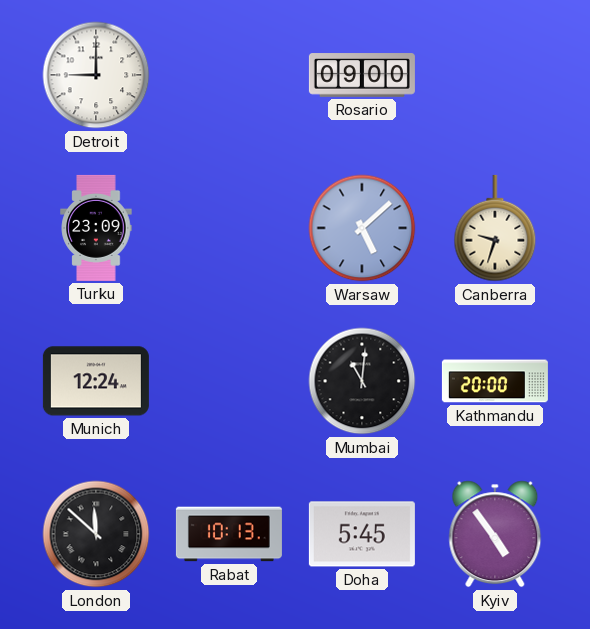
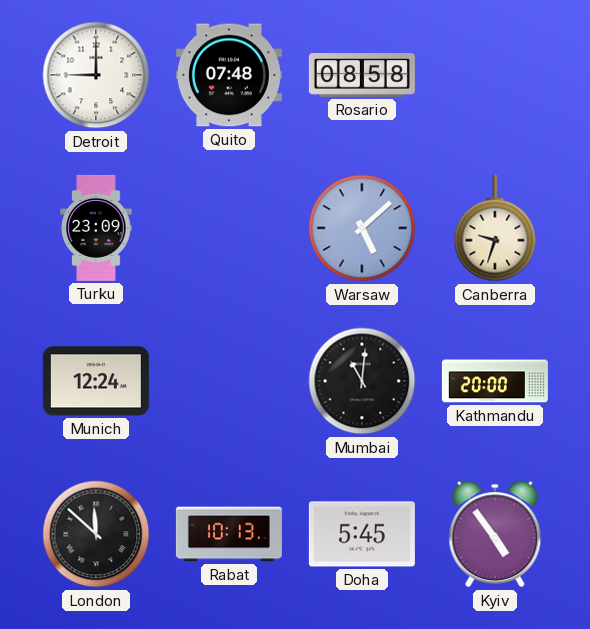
Quito: none -> 07:48 (229, 75)
Rosario: 09:00 -> 08:58 (362, 75)
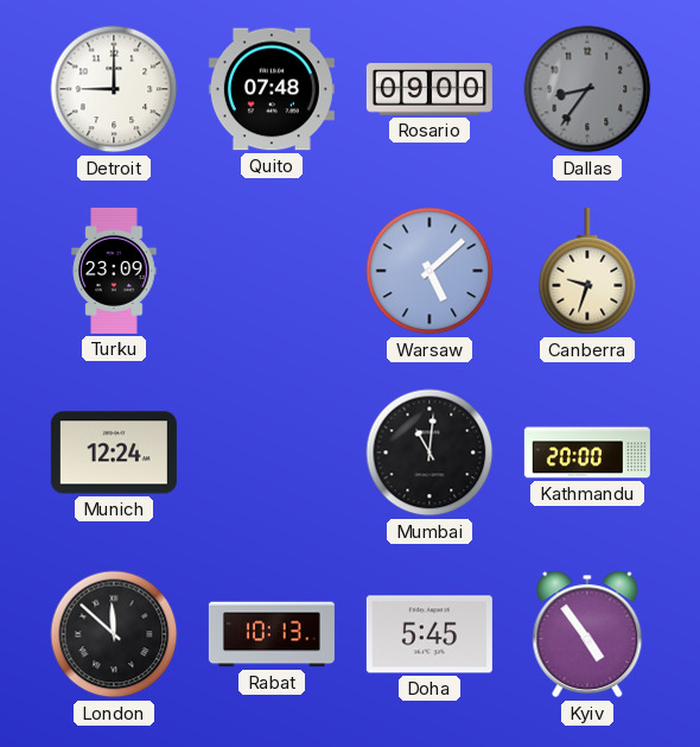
Rosario: 08:58 -> 09:00 (429, 89)
Dallas: none -> 8:36 (587, 89)
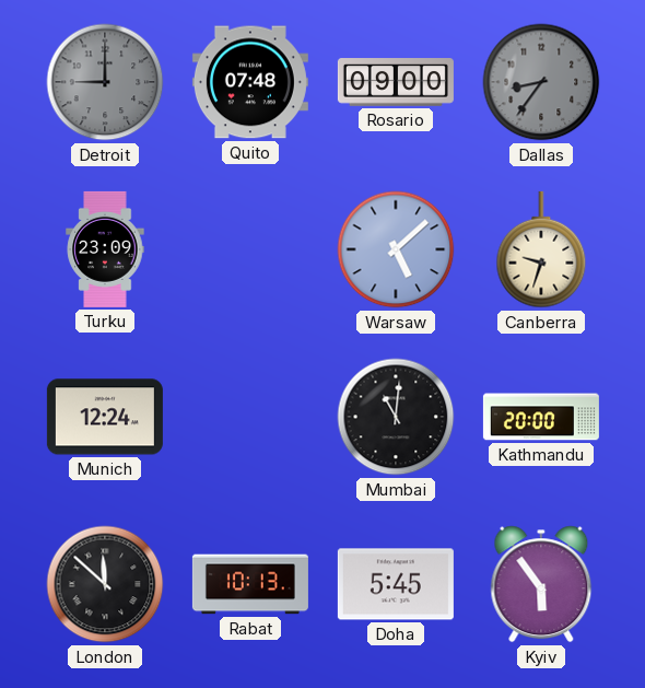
Detroit dial: white -> grey (105, 82)
Kyiv: 4:54 -> 5:54 (541, 584)
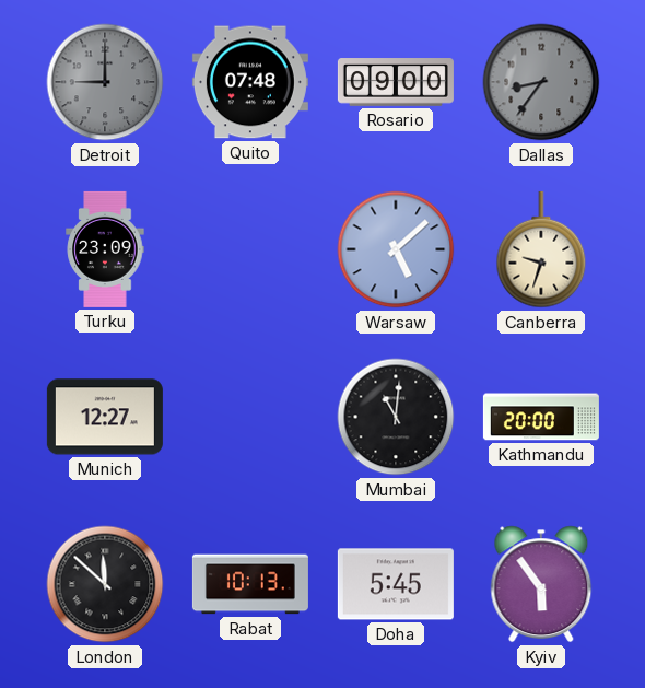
Munich: 12:24 -> 12:27 (105, 417)
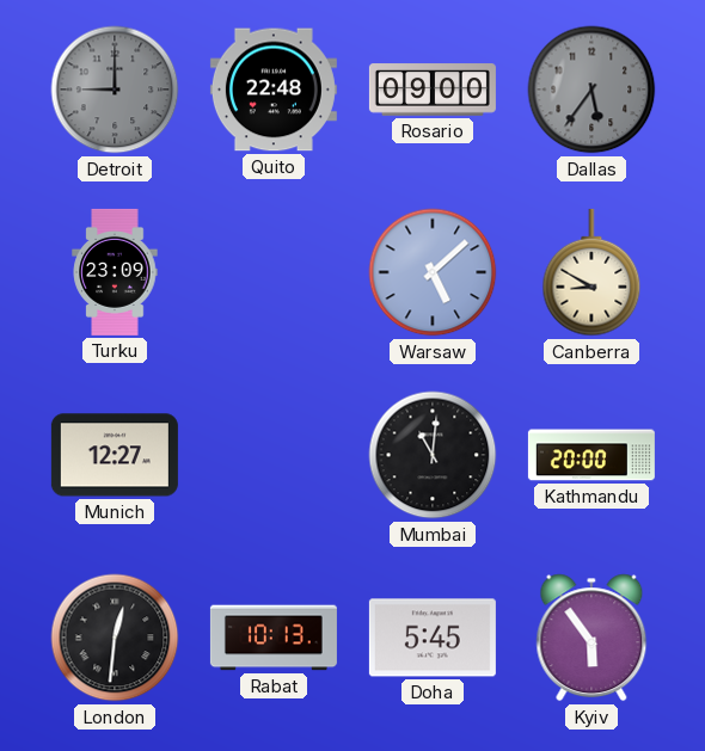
Quito: 07:48 -> 22:48 (274, 90)
Dallas: 8:36 -> 5:36 (591, 90)
Canberra: 9:33 -> 8:50 (591, 272)
London: 11:52 -> 12:31 (115, 638)
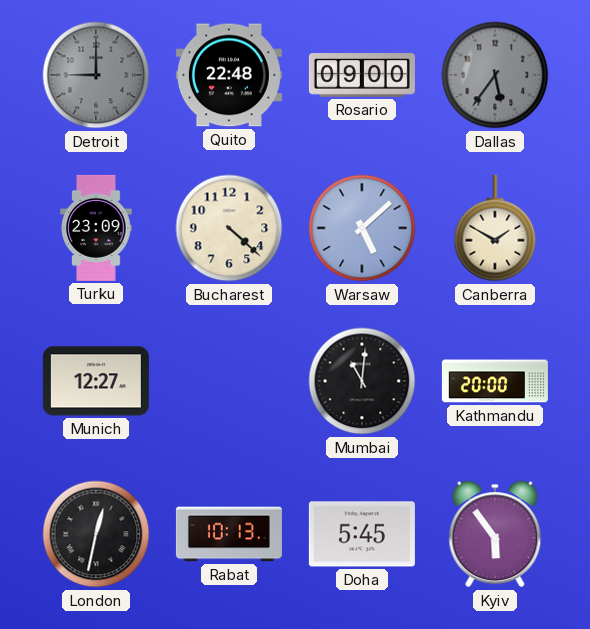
Bucharest: none -> 4:22 (229, 228)
Canberra: 8:50 -> 1:50 (495, 228)
London: 12:31 -> 12:32 (96, 534)
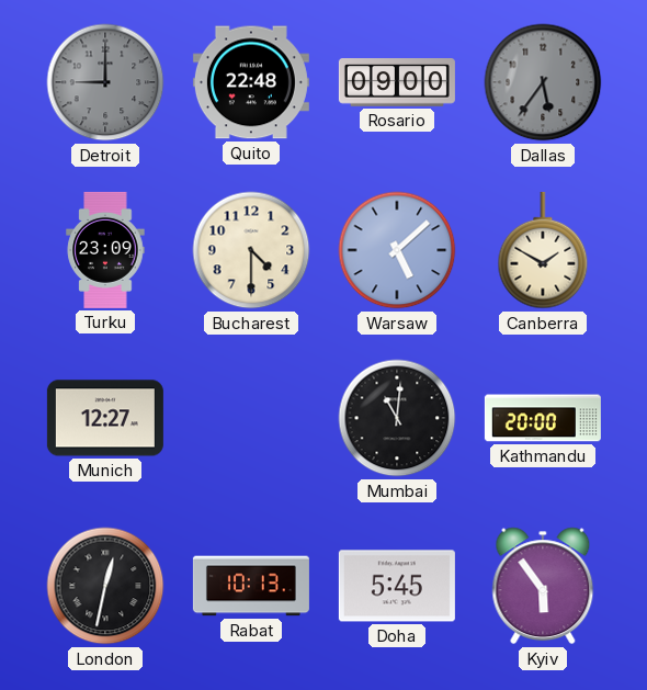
Bucharest: 4:22 -> 4:30 (251, 250)
